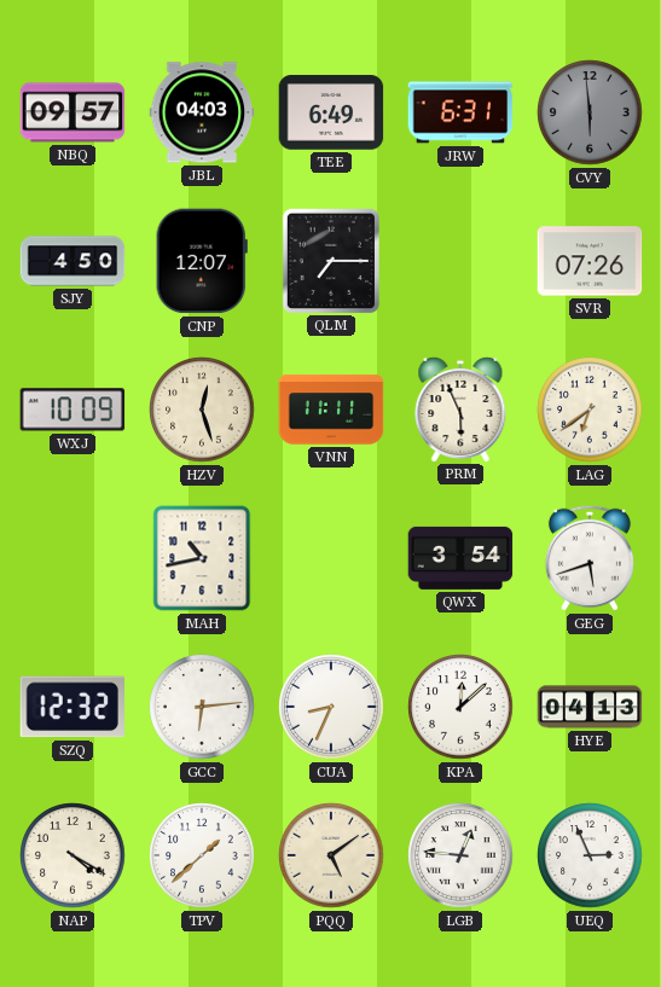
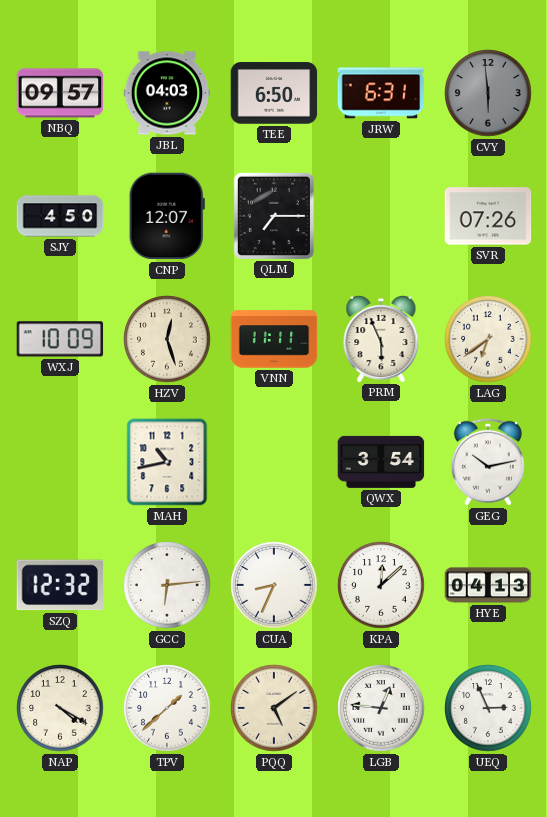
TEE: 6:49 -> 6:50 (274, 93)
GEG: 5:42 -> 10:13 (488, 462)
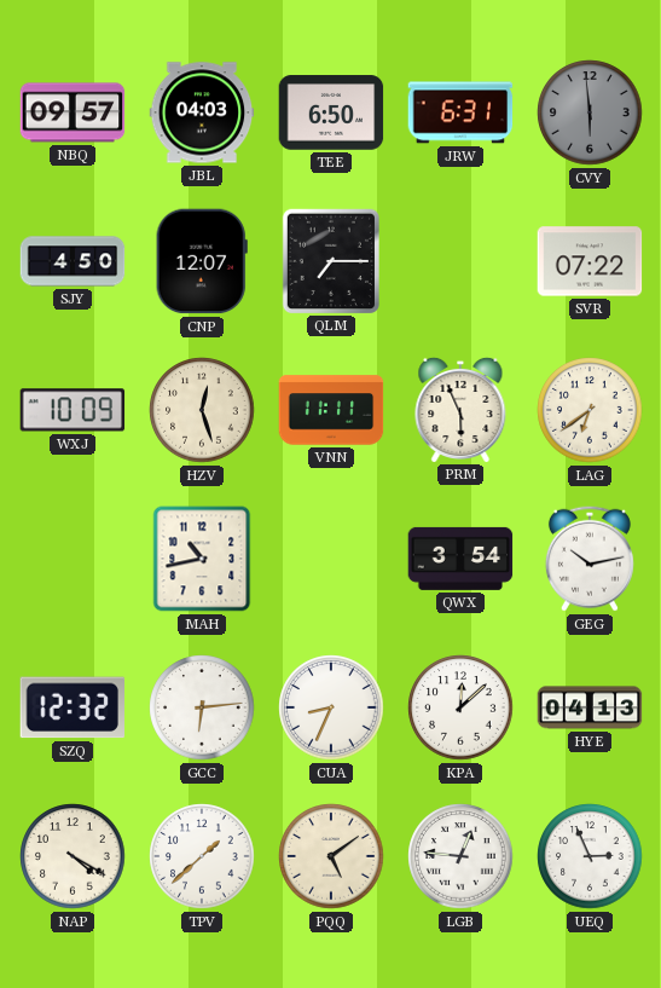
SVR: 07:26 -> 07:22 (590, 261)
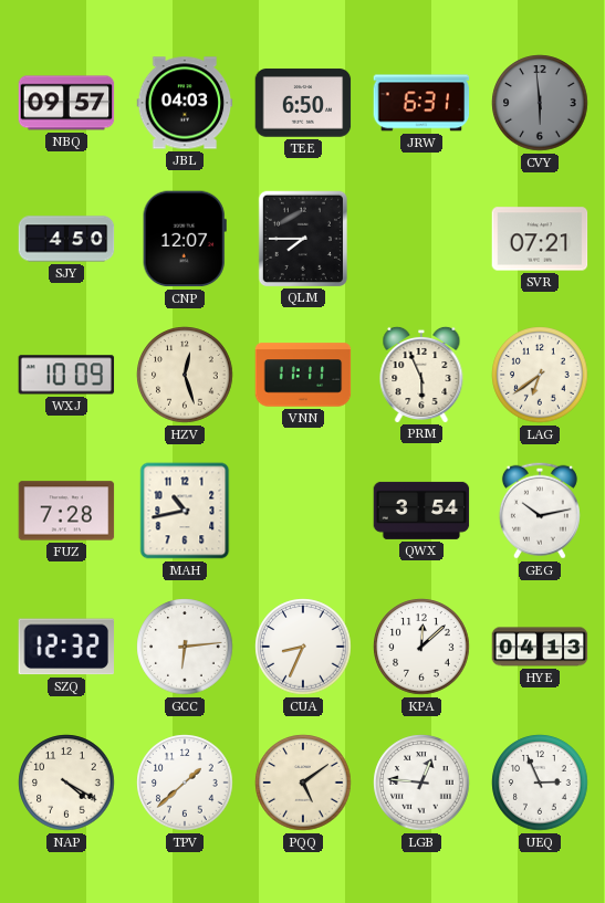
QLM: 7:15 -> 7:45 (302, 238)
SVR: 07:22 -> 07:21 (540, 239)
FUZ: none -> 7:28 (66, 511)
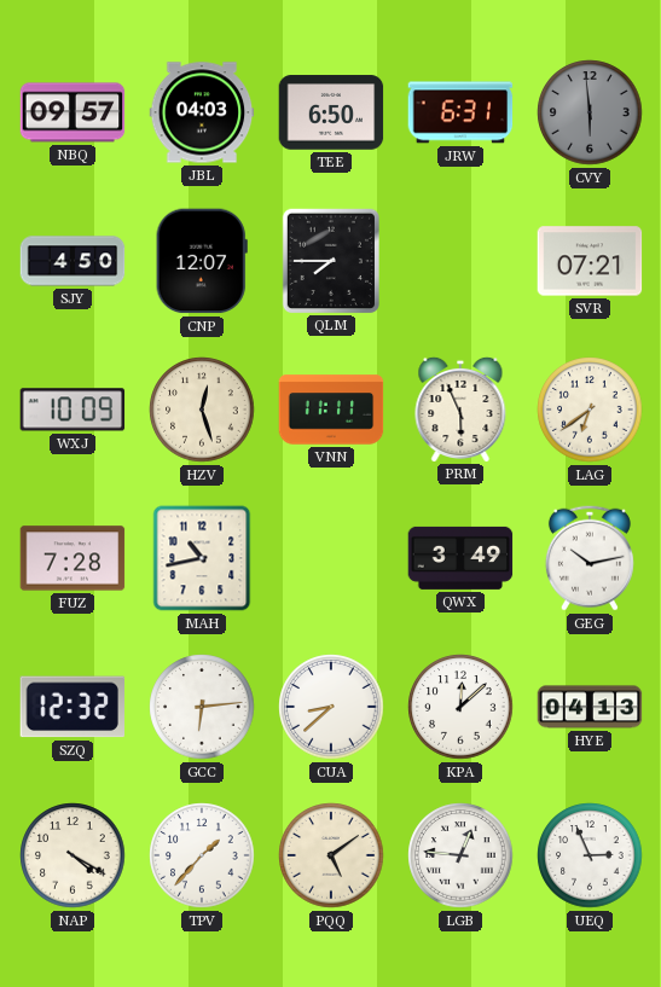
QWX: 3:54 -> 3:49 (460, 558)
CUA: 8:34 -> 8:38 (331, 707)
TPV: 1:38 -> 1:37 (202, 855)
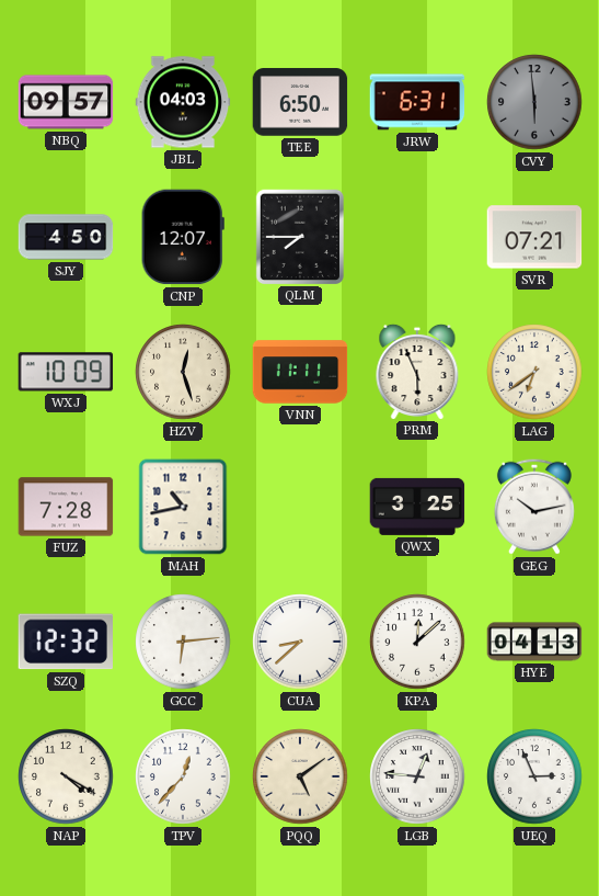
QWX: 3:49 -> 3:25 (417, 507)
TPV: 1:37 -> 12:37 (183, 776)
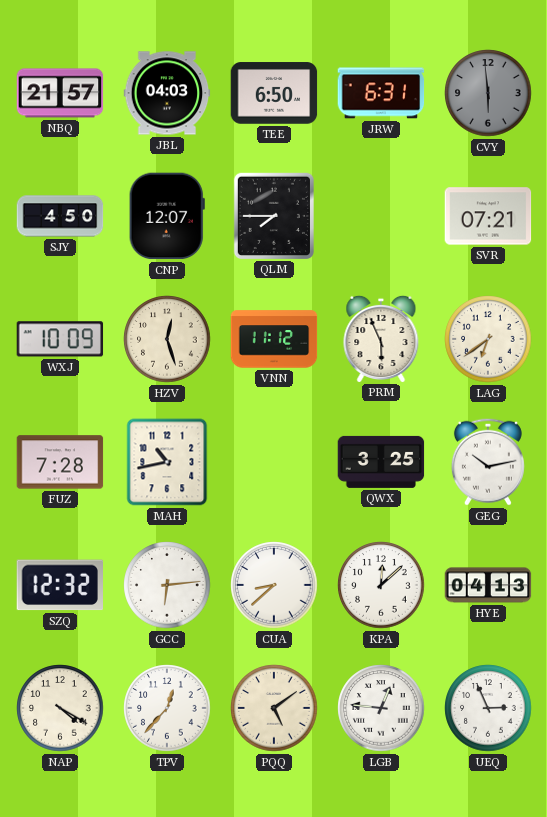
NBQ: 09:57 -> 21:57 (60, 93)
VNN: 11:11 -> 11:12 (274, 339)
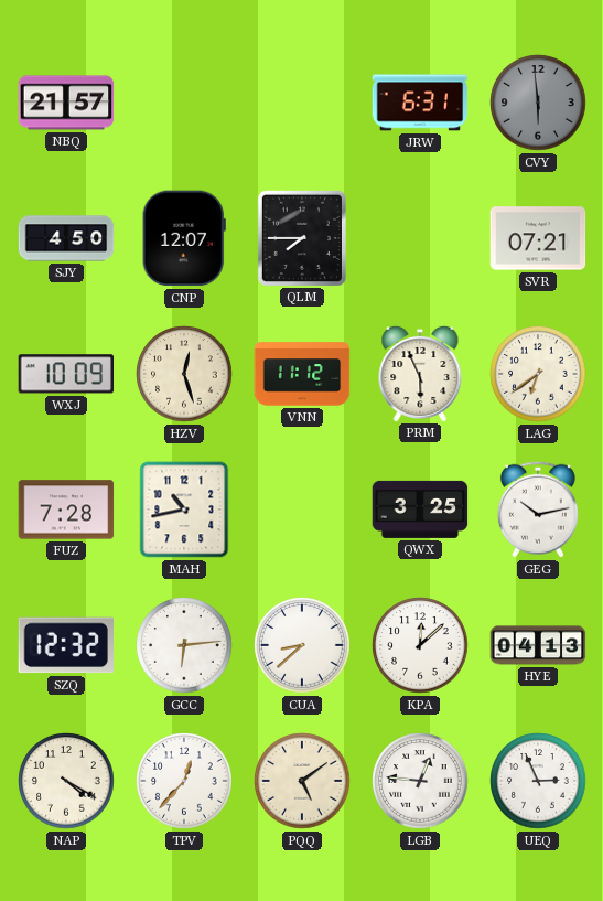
JBL: 04:03 -> none (167, 93)
TEE: 6:50 -> none (274, 93)
